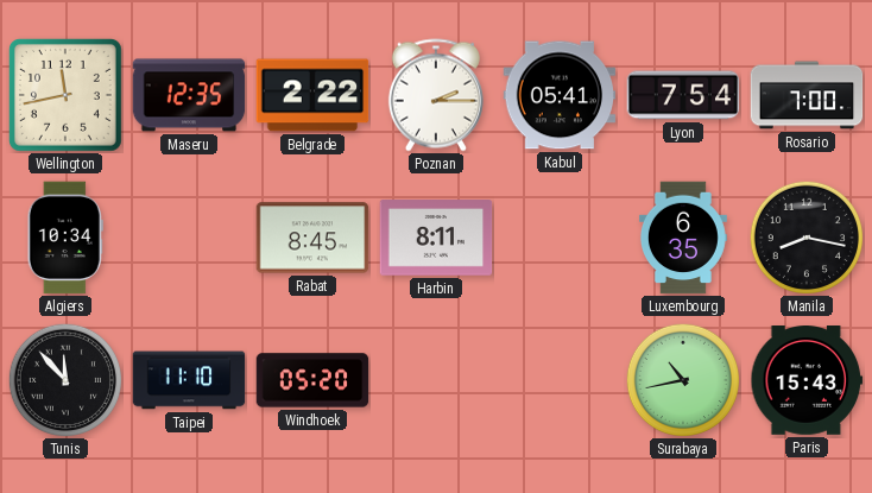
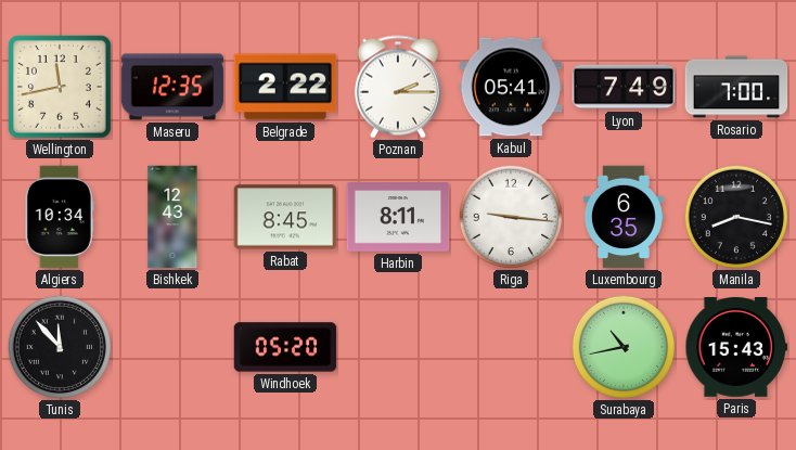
Lyon: 7:54 -> 7:49 (624, 87)
Bishkek: none -> 12:43 (172, 217)
Riga: none -> 9:16 (510, 216)
Taipei: 11:10 -> none (189, 380)
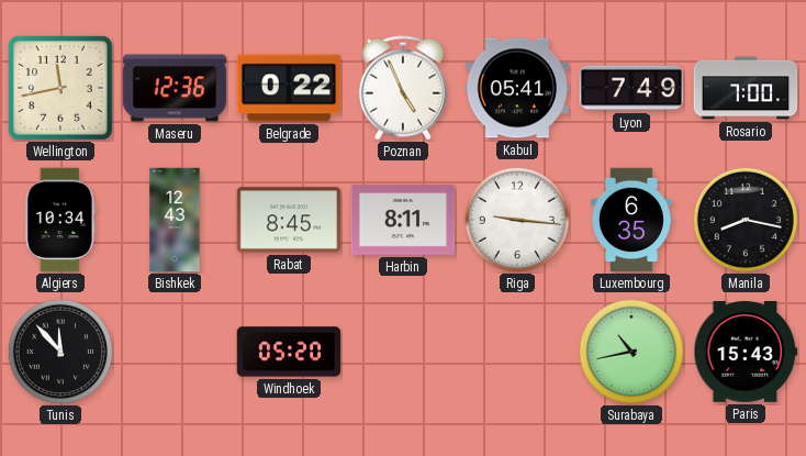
Maseru: 12:35 -> 12:36 (175, 88)
Belgrade: 2:22 -> 0:22 (289, 88)
Poznan: 2:15 -> 4:56 (403, 88)
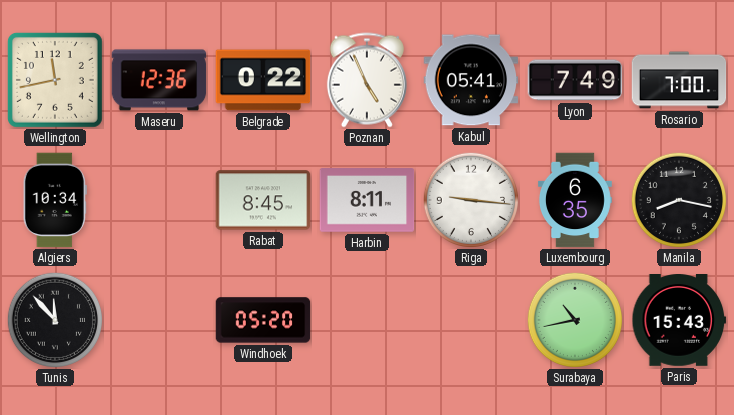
Bishkek: 12:43 -> none (175, 220)
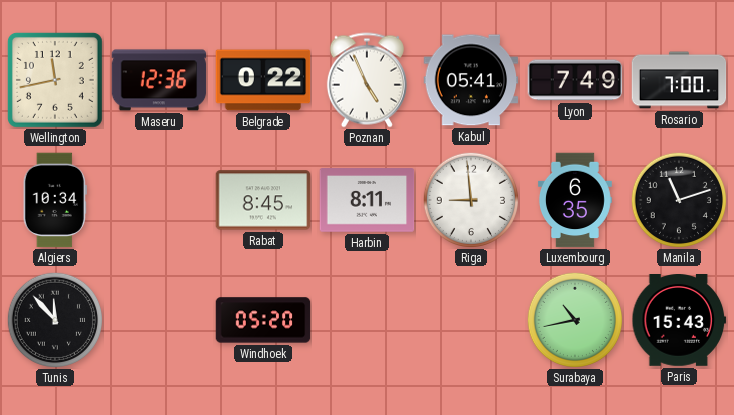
Riga: 9:16 -> 8:59 (470, 199)
Manila: 8:17 -> 11:12 (678, 199)
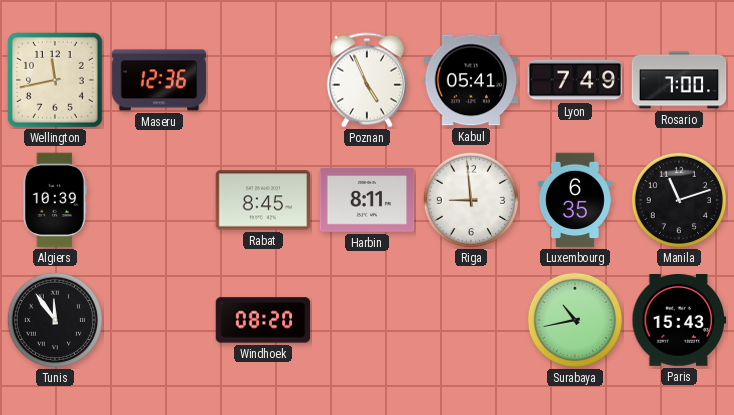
Belgrade: 0:22 -> none (263, 80)
Algiers: 10:34 -> 10:39 (55, 200)
Tunis: 11:53 -> 11:54 (54, 319)
Windhoek: 05:20 -> 08:20 (263, 320)
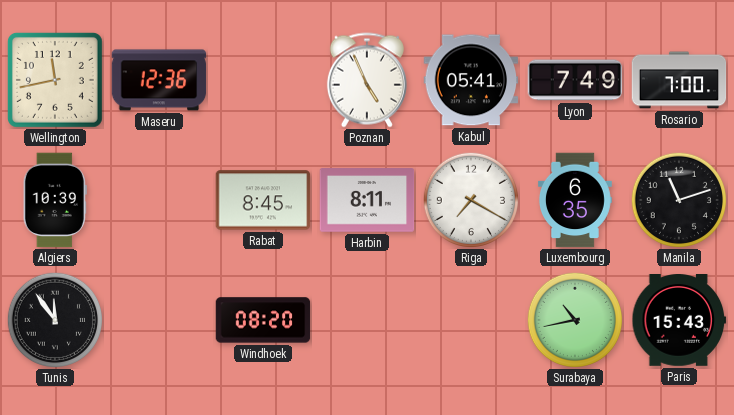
Riga: 8:59 -> 7:20 (470, 199)
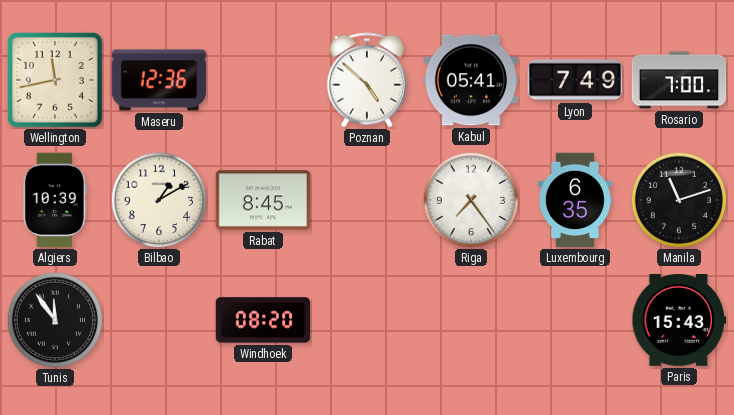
Poznan: 4:56 -> 4:52 (367, 80)
Bilbao: none -> 1:10 (158, 199)
Harbin: 8:11 -> none (367, 200)
Riga: 7:20 -> 7:24 (470, 199)
Surabaya: 10:43 -> none (574, 319)
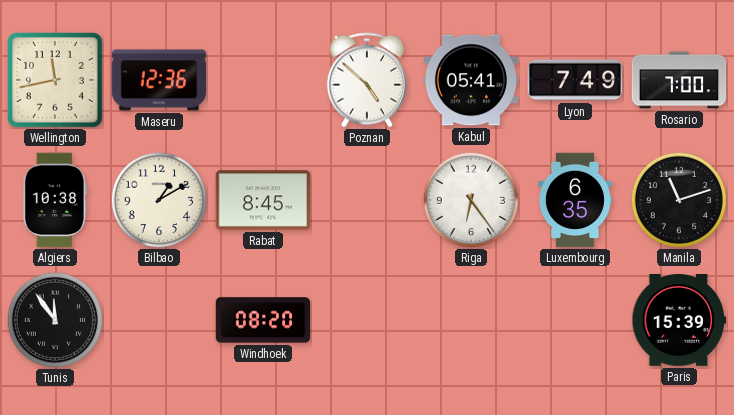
Algiers: 10:39 -> 10:38 (55, 200)
Riga: 7:24 -> 6:24 (470, 199)
Paris: 15:43 -> 15:39 (679, 321)
